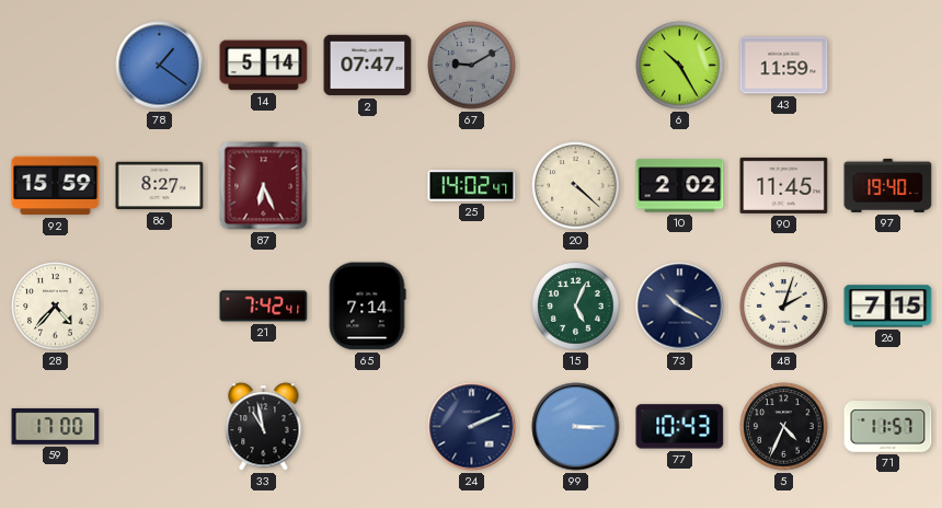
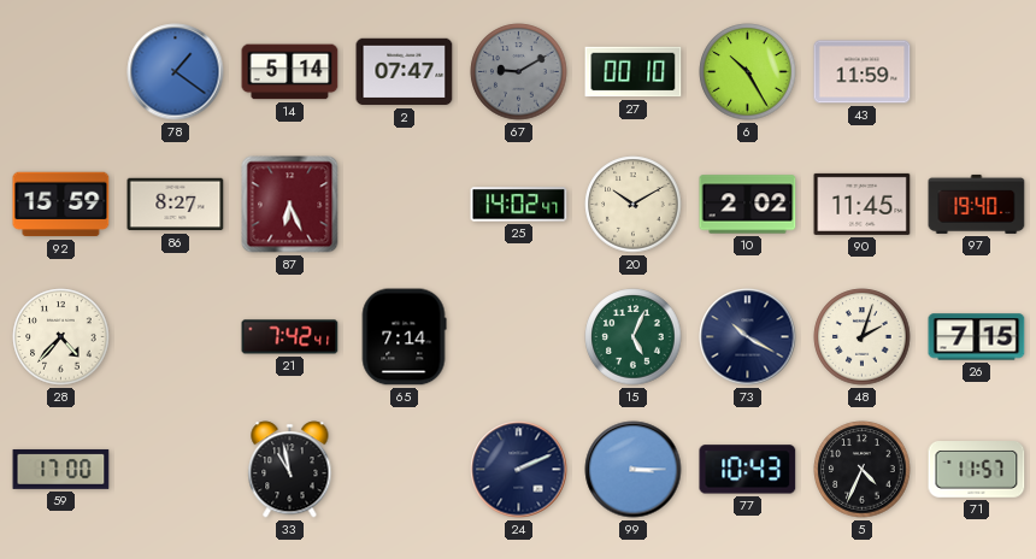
27: none -> 00:10 (634, 72)
20: 4:22 -> 10:10 (634, 205)
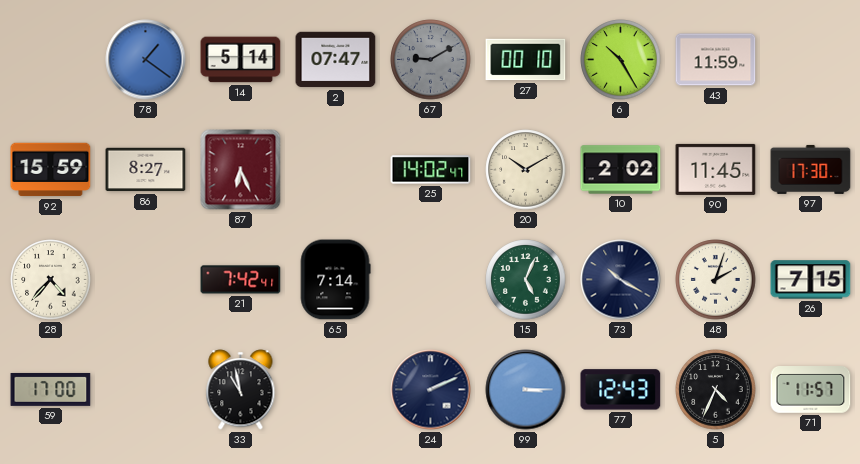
97: 19:40 -> 17:30 (811, 169)
77: 10:43 -> 12:43 (621, 390)
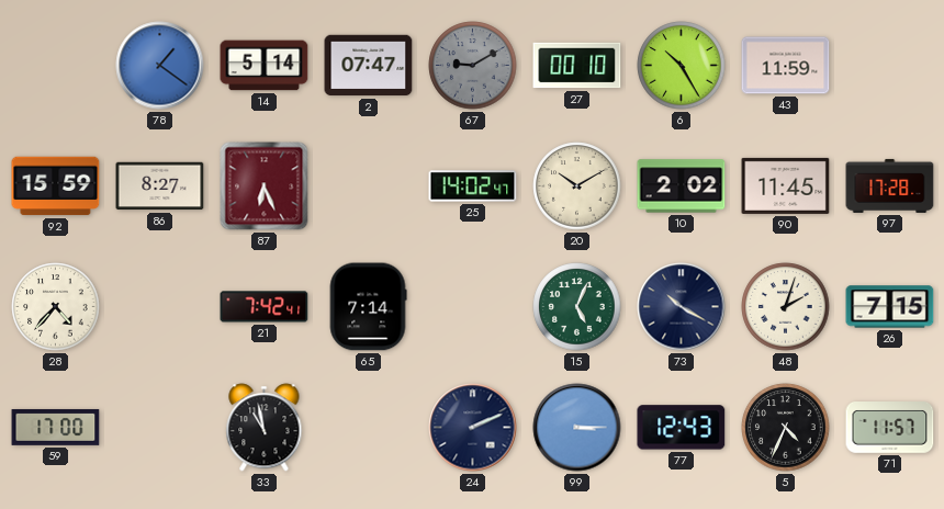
97: 17:30 -> 17:28 (890, 185)
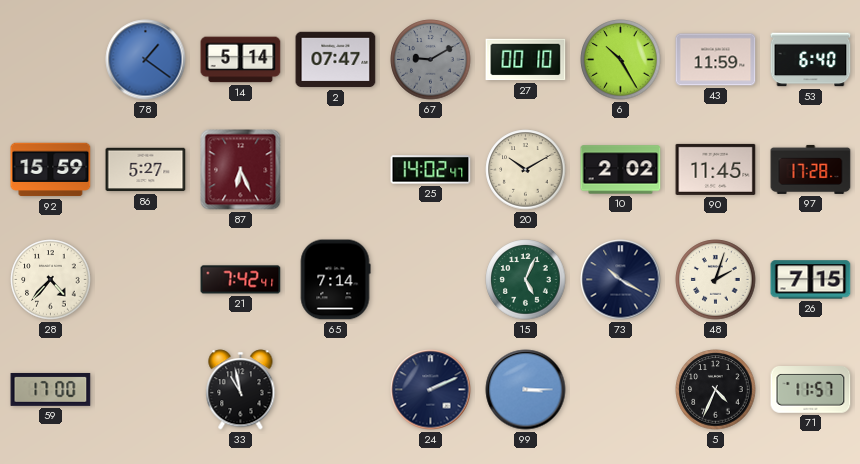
53: none -> 6:40 (811, 60)
86: 8:27 -> 5:27 (146, 170)
77: 12:43 -> none (682, 428)
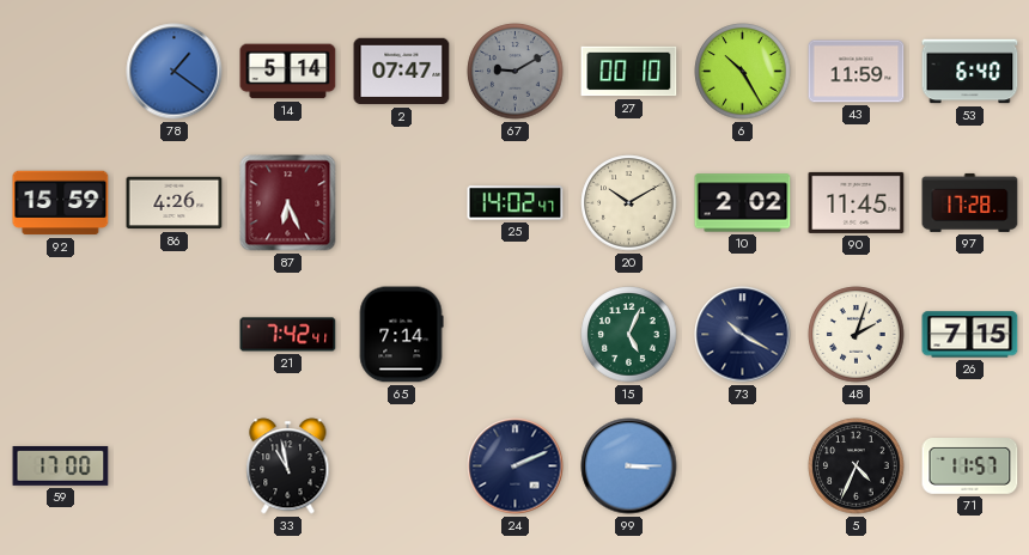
86: 5:27 -> 4:26 (175, 203)
28: 4:37 -> none (51, 280)
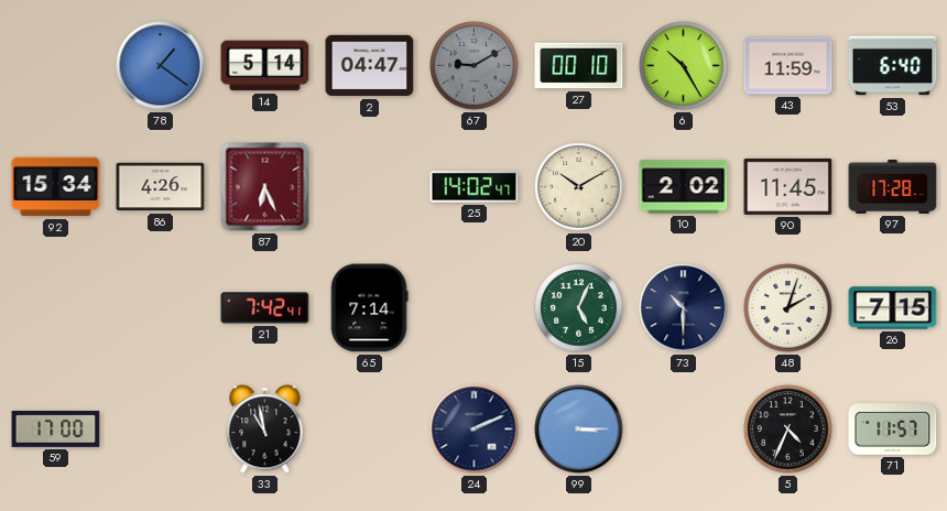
2: 07:47 -> 04:47 (370, 66)
92: 15:59 -> 15:34 (56, 187)
73: 10:20 -> 10:30 (684, 308)
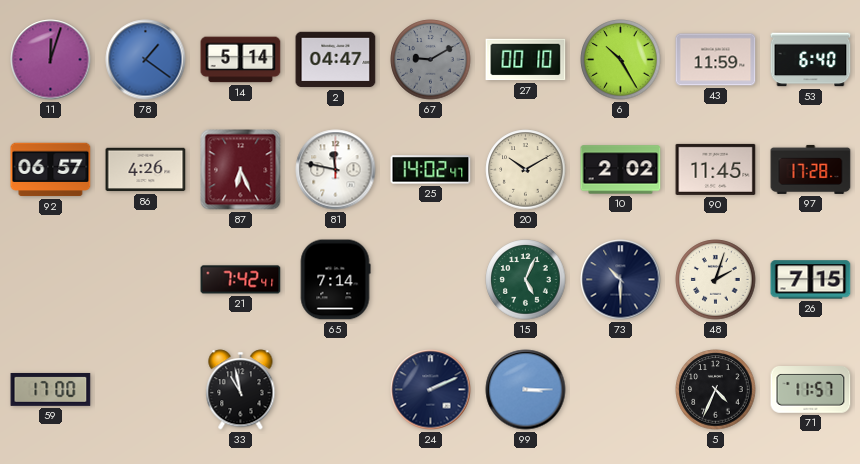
11: none -> 12:03 (51, 60)
92: 15:34 -> 06:57 (51, 170)
81: none -> 11:47 (336, 170)
